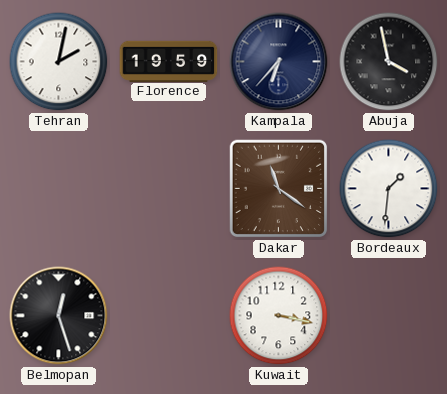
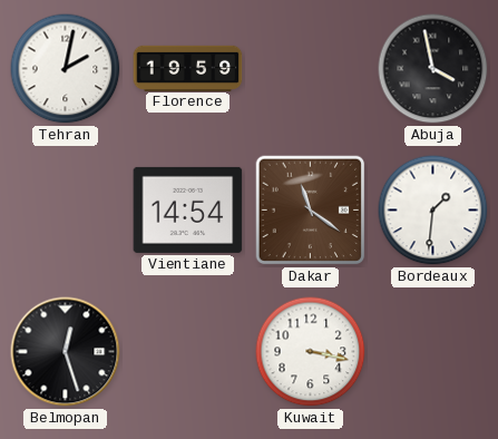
Kampala: 6:37 -> none (279, 62)
Vientiane: none -> 14:54 (188, 209)
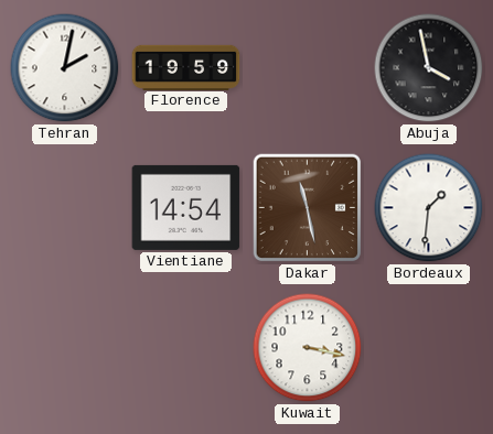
Dakar: 11:21 -> 11:28 (308, 208)
Belmopan: 12:27 -> none (66, 352)
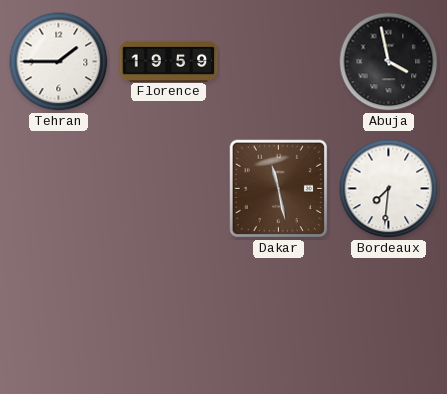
Tehran: 2:02 -> 1:45 (59, 62)
Vientiane: 14:54 -> none (186, 207)
Bordeaux: 1:31 -> 7:31 (389, 189)
Kuwait: 3:17 -> none (308, 348)
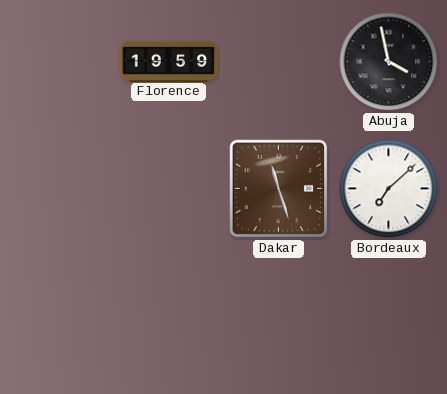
Tehran: 1:45 -> none (59, 62)
Dakar: 11:28 -> 11:27 (279, 189)
Bordeaux: 7:31 -> 7:08 (389, 189)
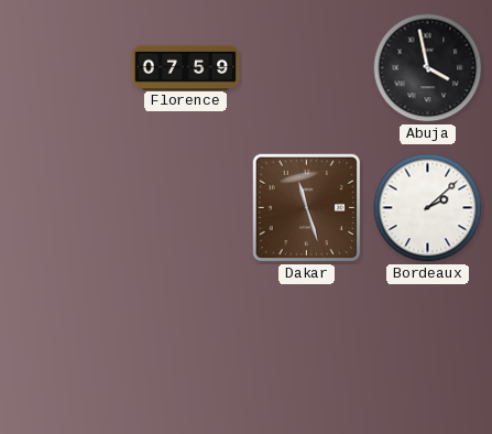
Florence: 19:59 -> 07:59 (186, 67)
Bordeaux: 7:08 -> 2:08 (428, 208)
